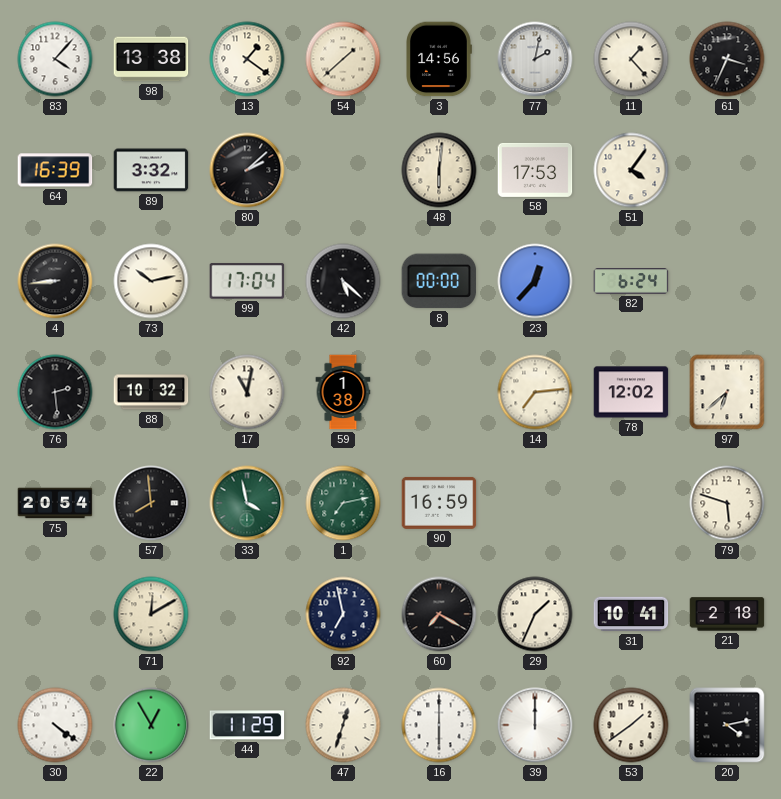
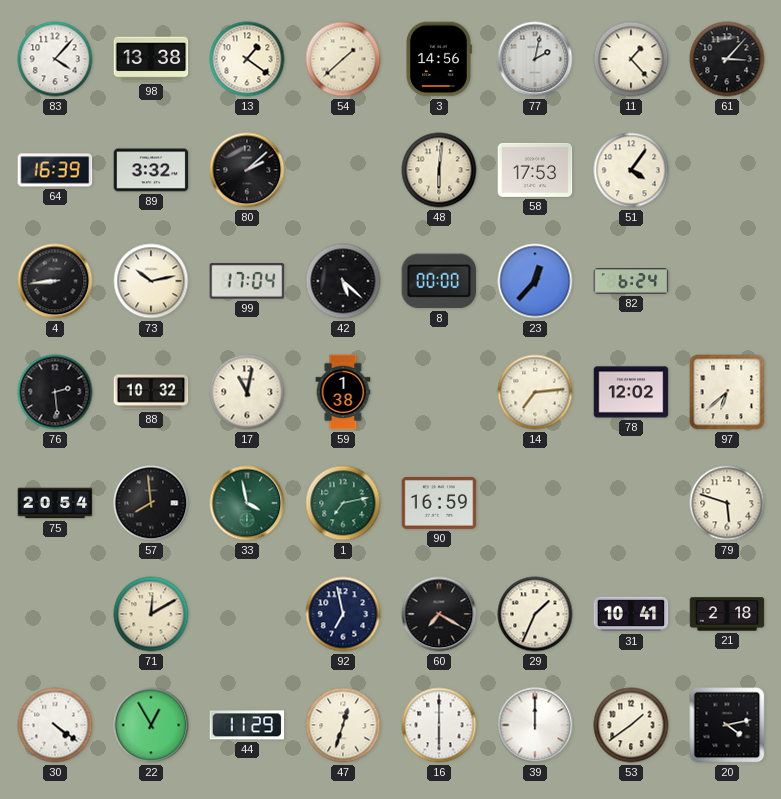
61: 3:34 -> 3:07 (727, 59)
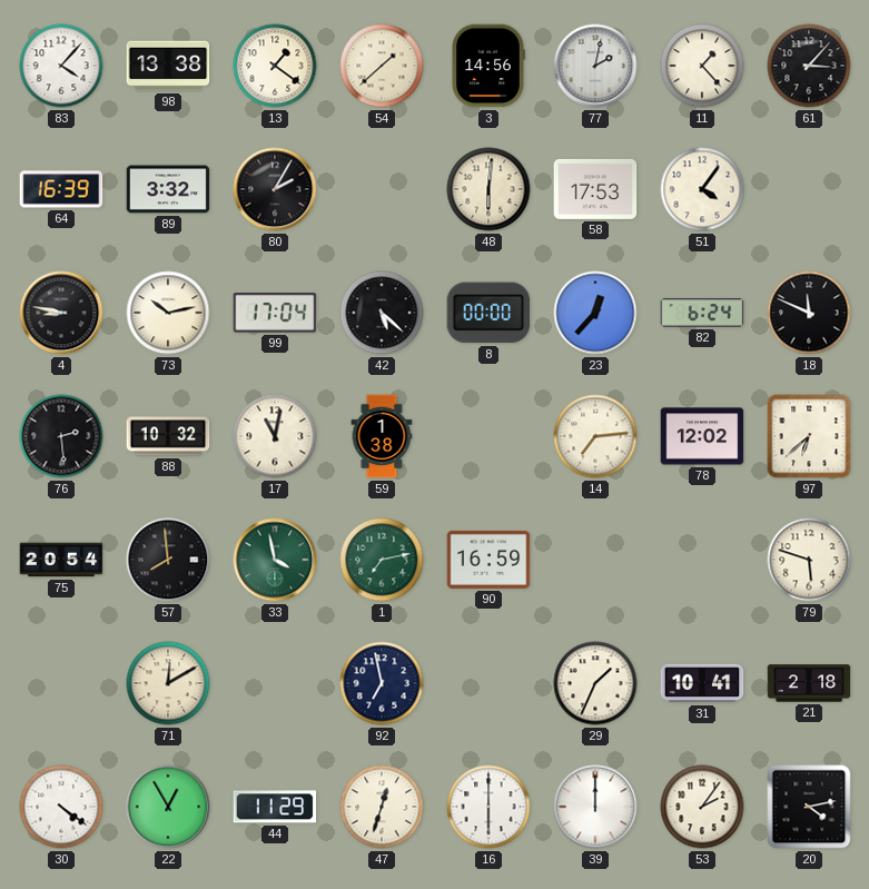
80: 2:08 -> 2:05 (275, 189)
4: 8:44 -> 8:47 (61, 313)
18: none -> 11:49 (809, 313)
60: 7:20 -> none (439, 614)
53: 1:39 -> 2:06 (702, 807)
